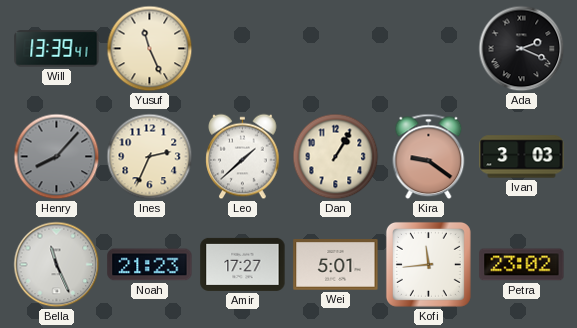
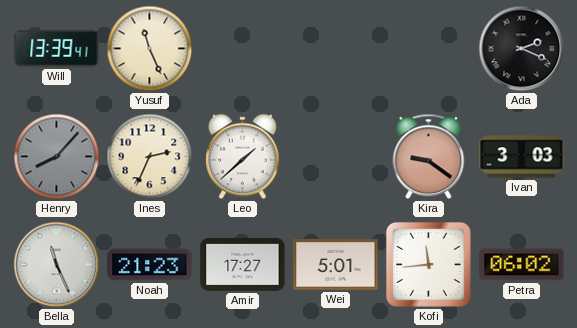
Dan: 1:05 -> none (336, 157)
Petra: 23:02 -> 06:02 (522, 265)
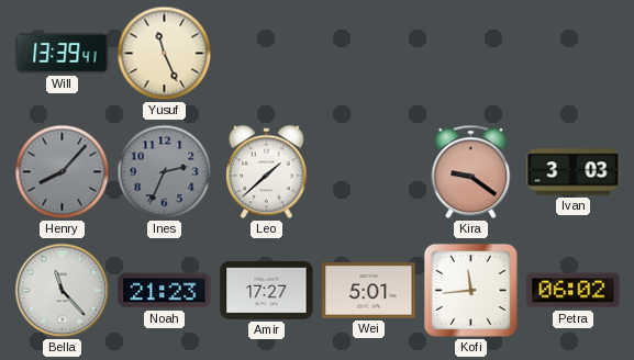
Ada: 2:19 -> none (522, 49)
Ines dial: cream -> grey (165, 172)
Bella: 11:26 -> 11:23 (63, 291)
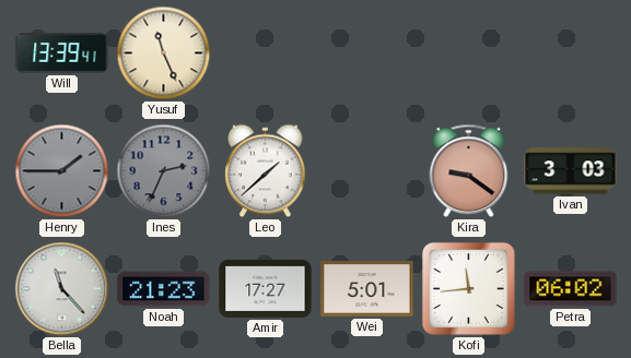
Henry: 8:07 -> 1:45 (62, 171)
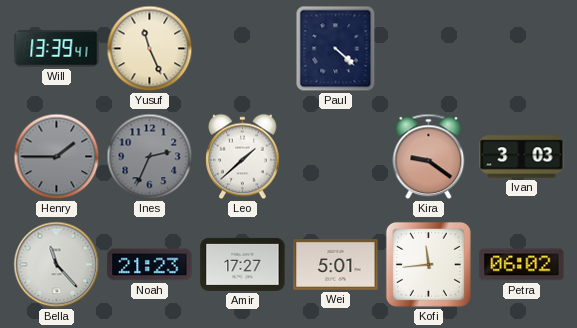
Paul: none -> 4:22 (336, 49)
